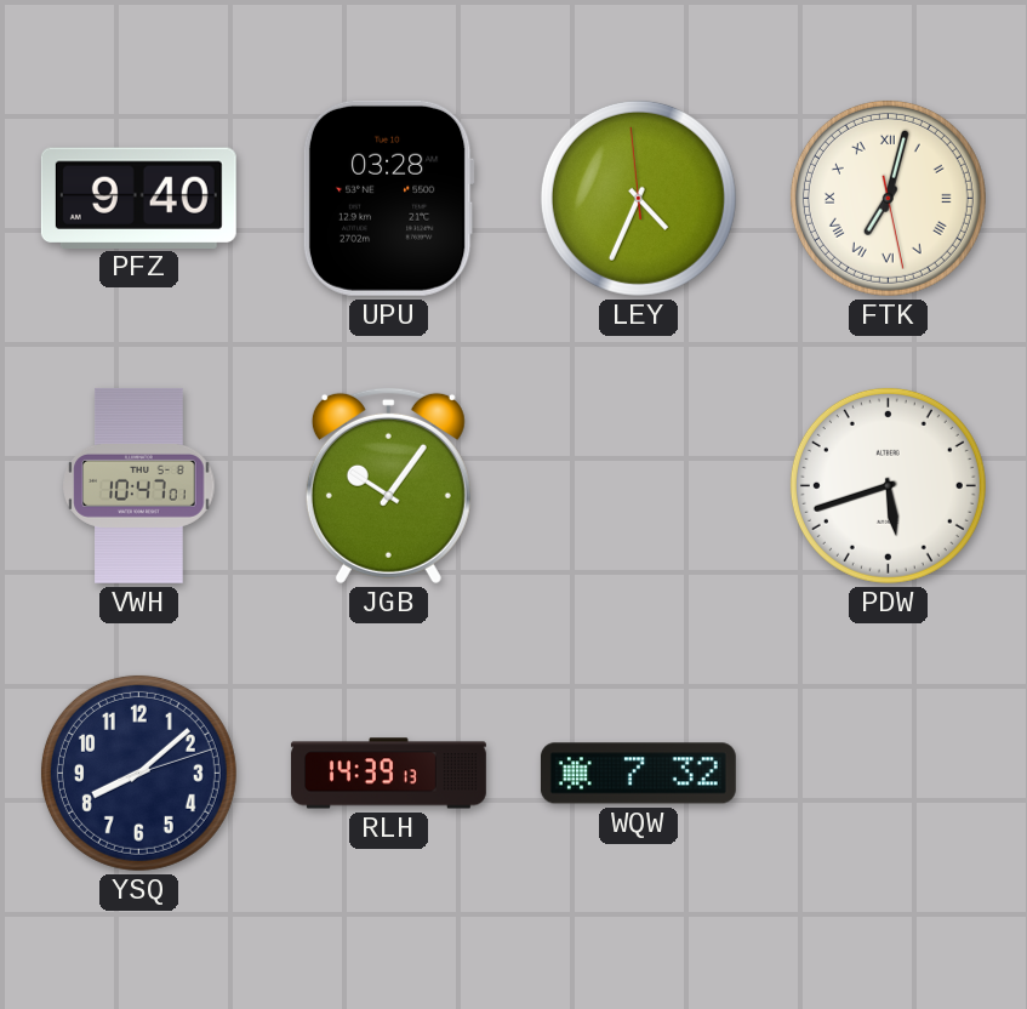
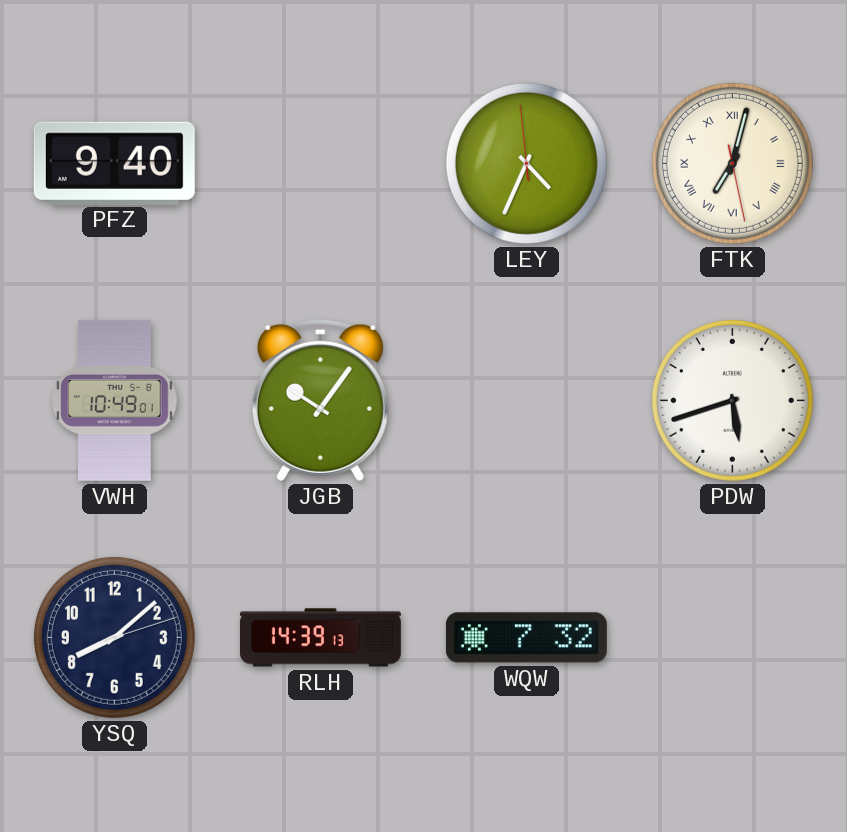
UPU: 03:28 -> none (388, 198)
VWH: 10:47 -> 10:49 (115, 400)
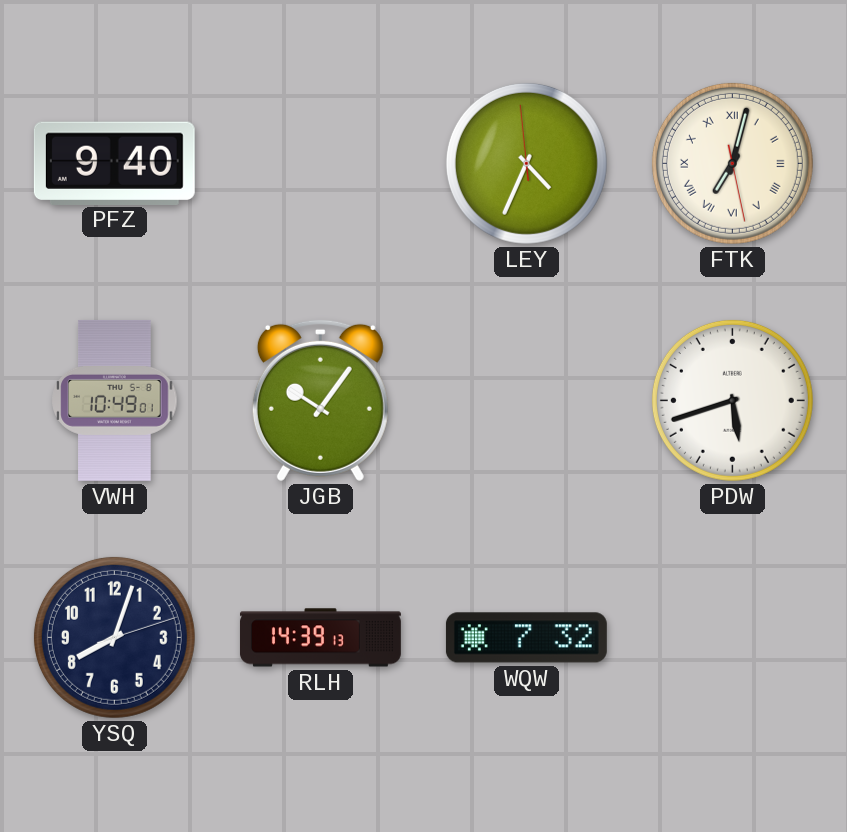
YSQ: 8:08 -> 8:03 (114, 637)
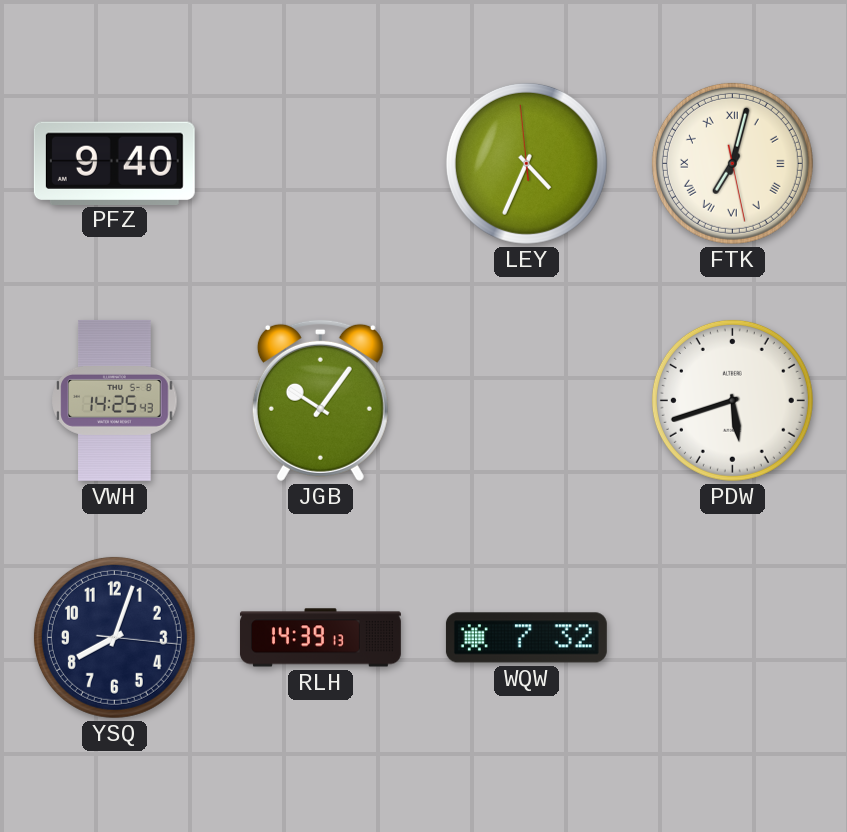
VWH: 10:49 -> 14:25 (115, 400)
YSQ: 8:03:12 -> 8:03:16 (114, 637)
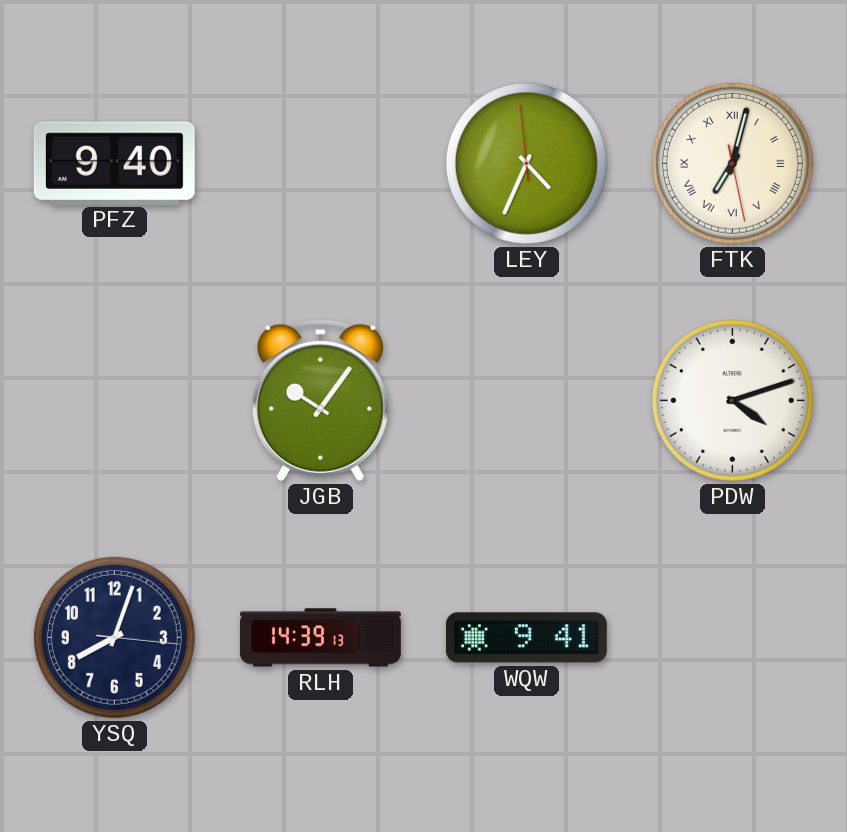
VWH: 14:25 -> none (115, 400)
PDW: 5:42 -> 4:12 (732, 400)
WQW: 7:32 -> 9:41 (526, 638)
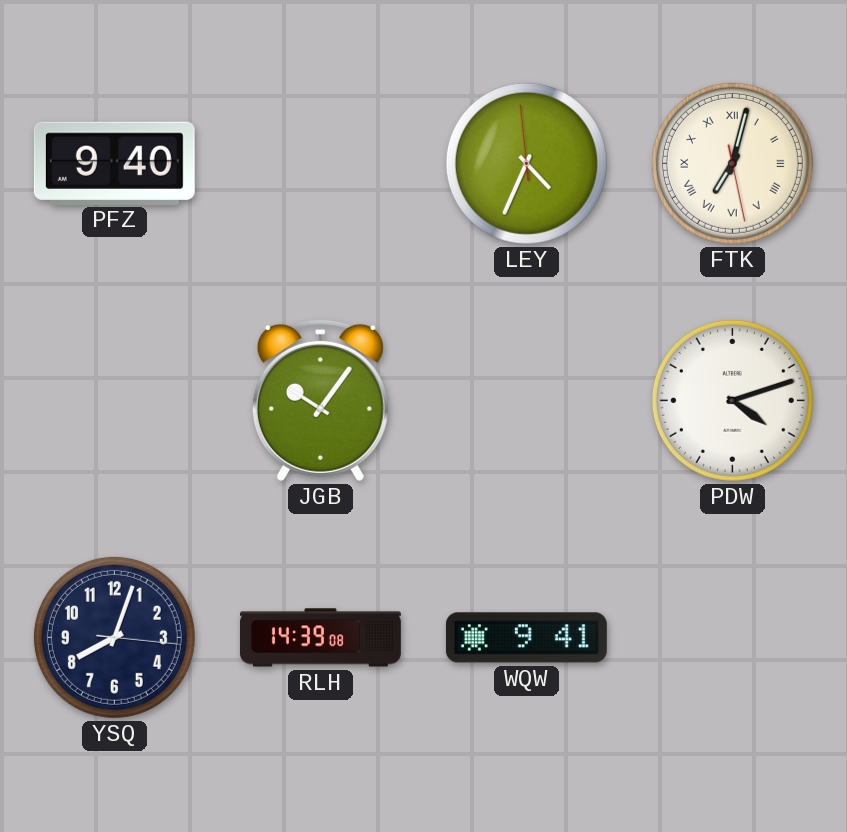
RLH: 14:39:13 -> 14:39:08 (320, 638)
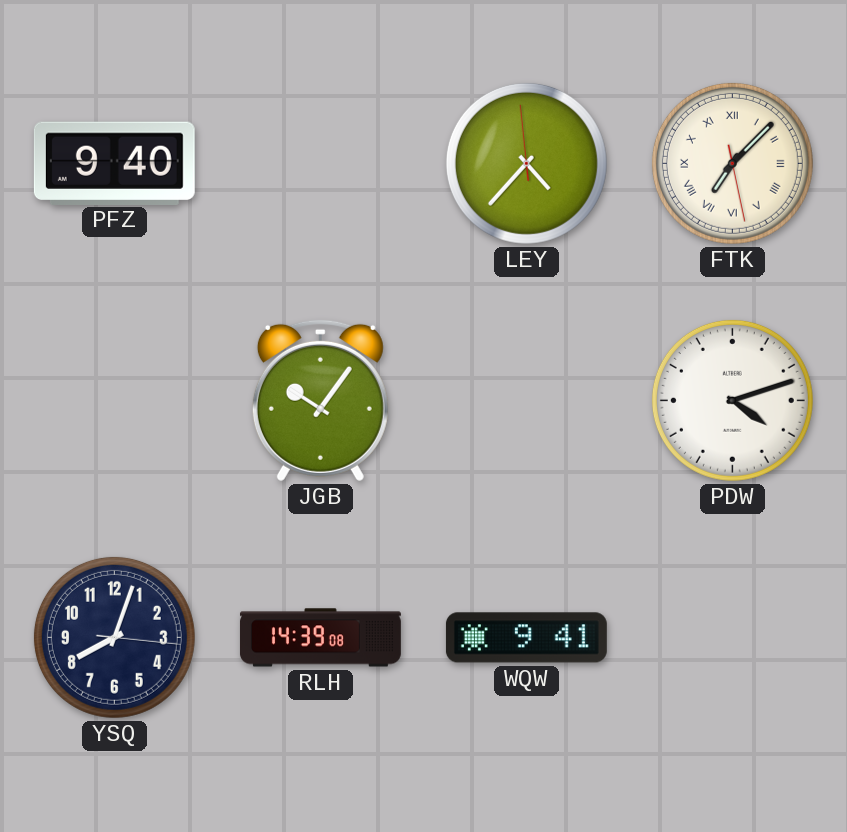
LEY: 4:33 -> 4:36 (526, 163)
FTK: 7:02 -> 7:07 (732, 163)
